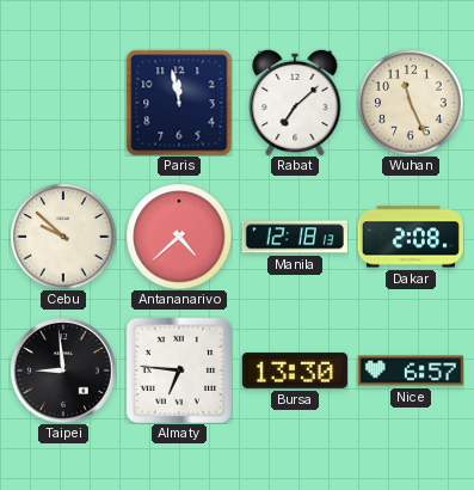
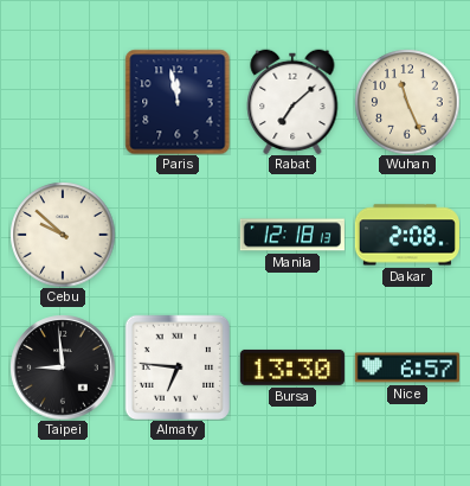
Antananarivo: 4:38 -> none (179, 237)
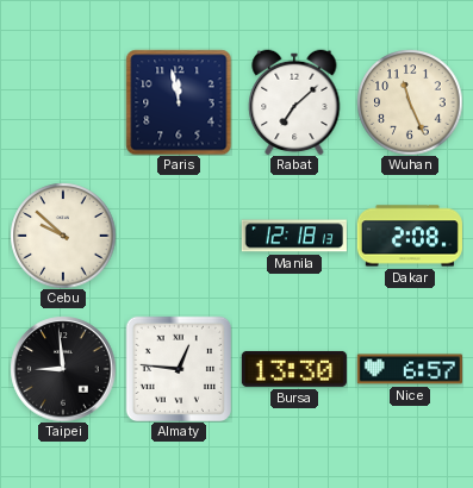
Almaty: 6:46 -> 12:46 (178, 368)
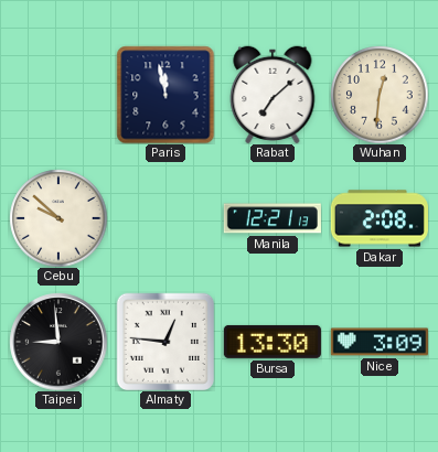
Wuhan: 11:26 -> 12:31 (380, 95)
Manila: 12:18 -> 12:21 (273, 218)
Nice: 6:57 -> 3:09 (380, 342)
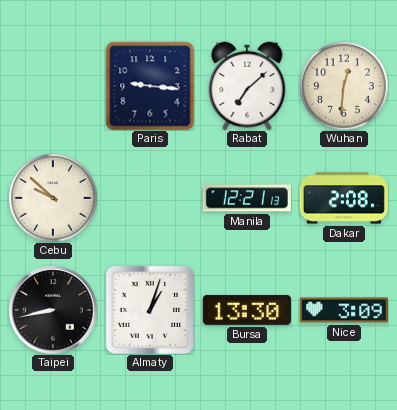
Paris: 11:58 -> 9:16 (150, 86)
Taipei: 8:59 -> 8:43 (53, 310)
Almaty: 12:46 -> 1:03 (149, 309)
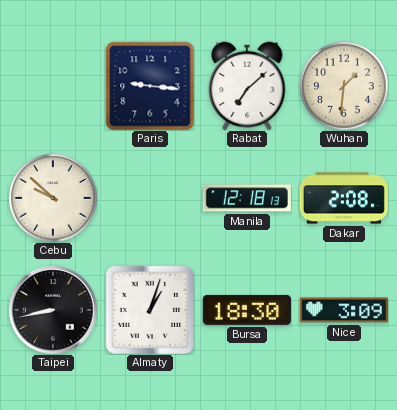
Wuhan: 12:31 -> 1:31 (344, 86)
Manila: 12:21 -> 12:18 (247, 198)
Bursa: 13:30 -> 18:30 (247, 310)
